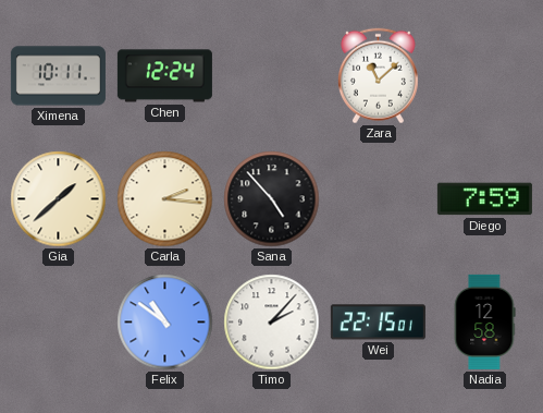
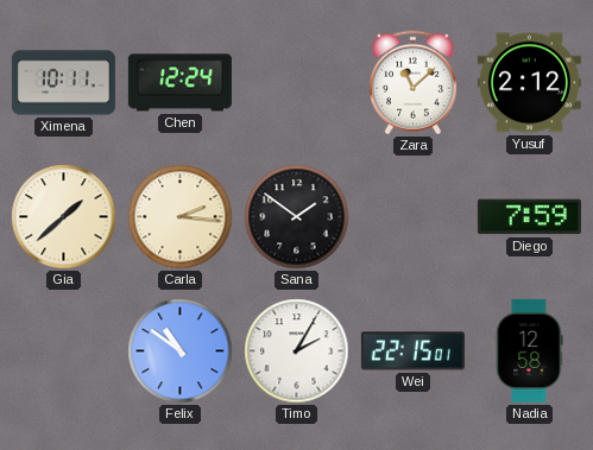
Yusuf: none -> 2:12 (529, 83)
Sana: 4:53 -> 1:51 (297, 217)
Timo: 2:07 -> 2:05 (297, 351)
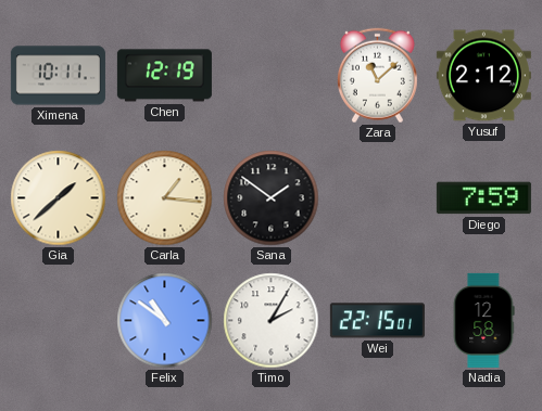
Chen: 12:24 -> 12:19 (164, 76)
Carla: 2:16 -> 1:16 (165, 198)
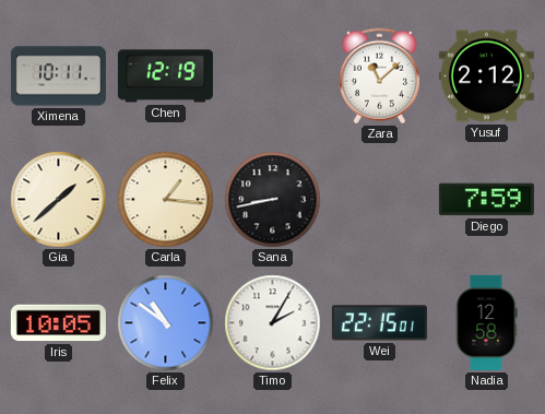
Sana: 1:51 -> 8:43 (273, 200)
Iris: none -> 10:05 (58, 323)
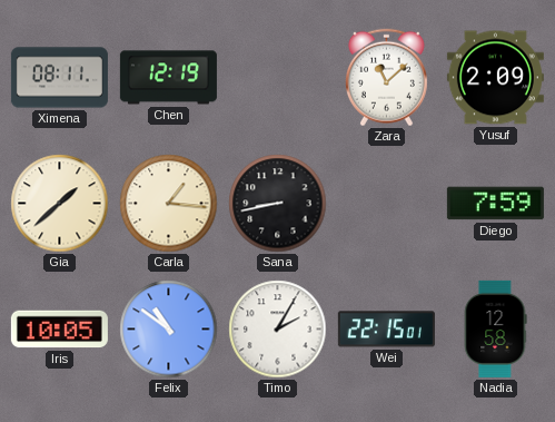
Ximena: 10:11 -> 08:11 (59, 78)
Yusuf: 2:12 -> 2:09 (495, 78)
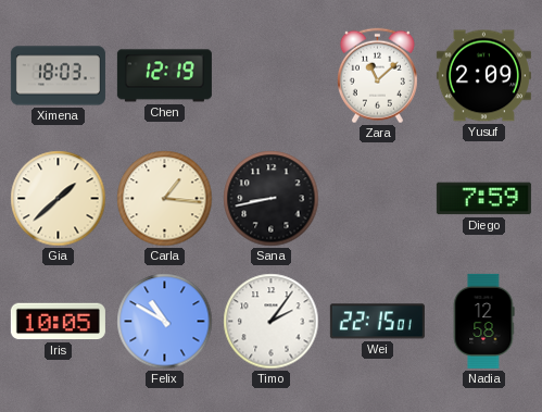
Ximena: 08:11 -> 18:03 (58, 76)
Felix: 10:51 -> 10:50 (165, 322)
Timo: 2:05 -> 2:06 (272, 322)
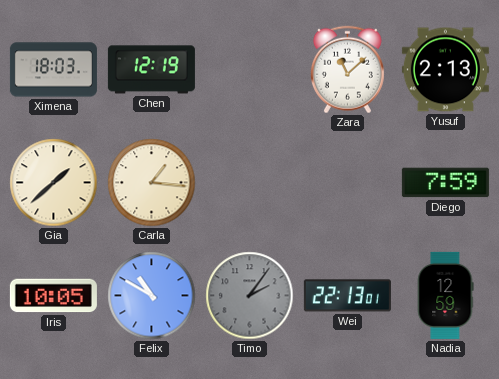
Yusuf: 2:09 -> 2:13 (445, 70)
Sana: 8:43 -> none (272, 199)
Timo dial: white -> grey (250, 296)
Wei: 22:15 -> 22:13 (347, 296)
Nadia: 12:58 -> 12:59 (445, 295)
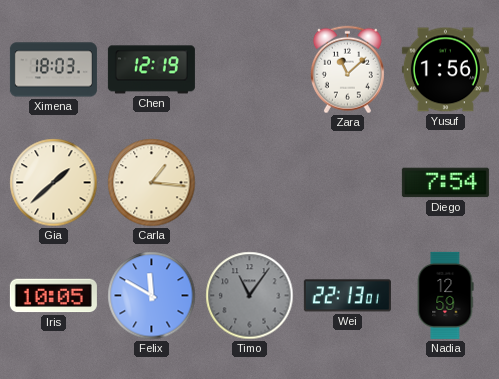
Yusuf: 2:13 -> 1:56 (445, 70)
Diego: 7:59 -> 7:54 (445, 183)
Felix: 10:50 -> 11:50 (152, 296)
Timo: 2:06 -> 11:06 (250, 296)
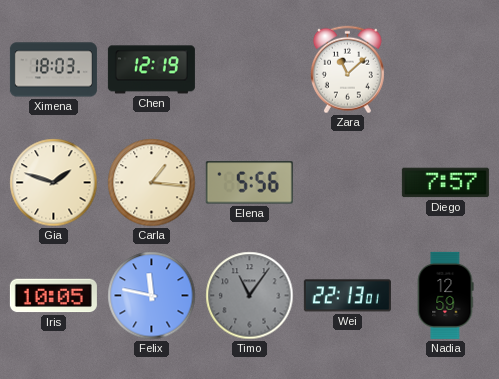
Yusuf: 1:56 -> none (445, 70)
Gia: 1:38 -> 1:48 (54, 183)
Elena: none -> 5:56 (249, 183)
Diego: 7:54 -> 7:57 (445, 183)
Felix: 11:50 -> 11:47 (152, 296)
